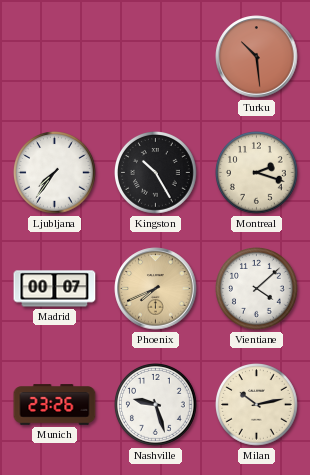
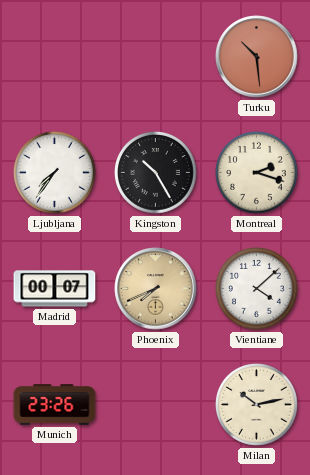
Nashville: 9:27 -> none (156, 405)
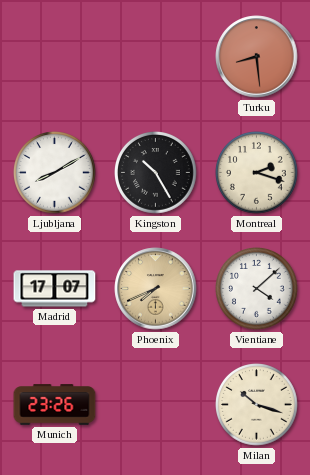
Turku: 10:29 -> 8:29 (257, 57)
Ljubljana: 7:36 -> 8:10 (55, 173)
Madrid: 00:07 -> 17:07 (55, 289)
Milan: 10:13 -> 10:18 (257, 405)
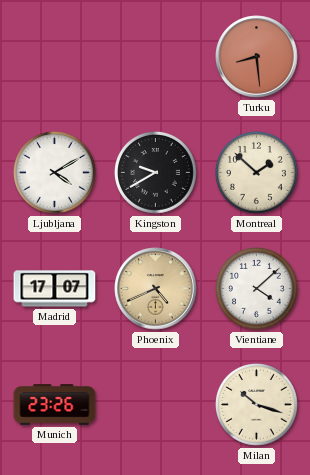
Ljubljana: 8:10 -> 4:10 (55, 173)
Kingston: 10:25 -> 9:40 (156, 173)
Montreal: 2:18 -> 1:52 (257, 173)
Phoenix: 7:41 -> 4:41 (156, 289)
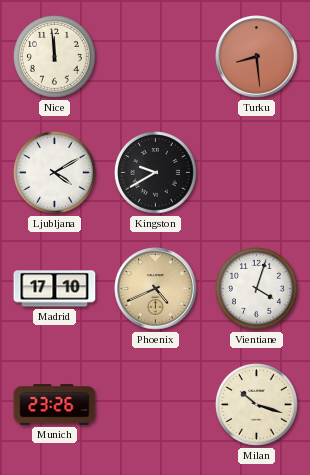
Nice: none -> 11:59 (55, 57)
Montreal: 1:52 -> none (257, 173)
Madrid: 17:07 -> 17:10 (55, 289)
Vientiane: 4:08 -> 4:03 (257, 289)
